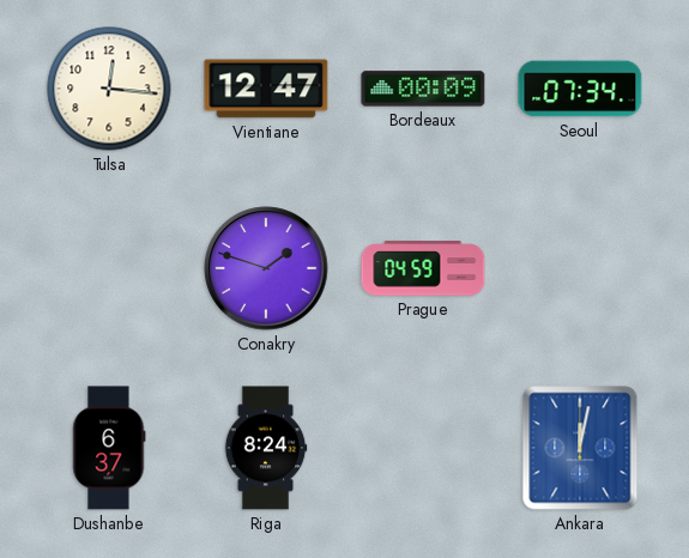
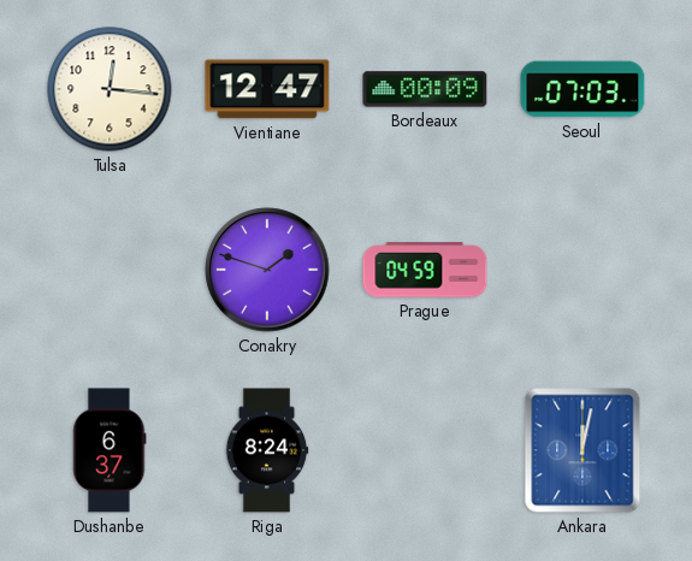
Seoul: 07:34 -> 07:03 (582, 89)
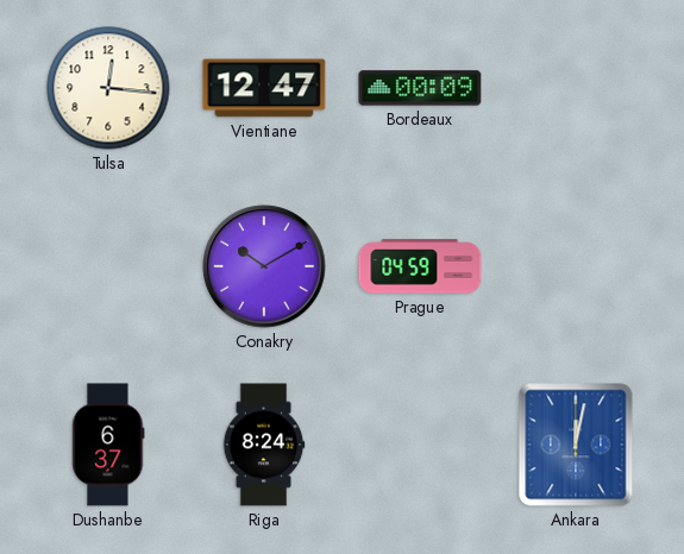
Seoul: 07:03 -> none (582, 89)
Conakry: 1:48 -> 10:10 (264, 266)
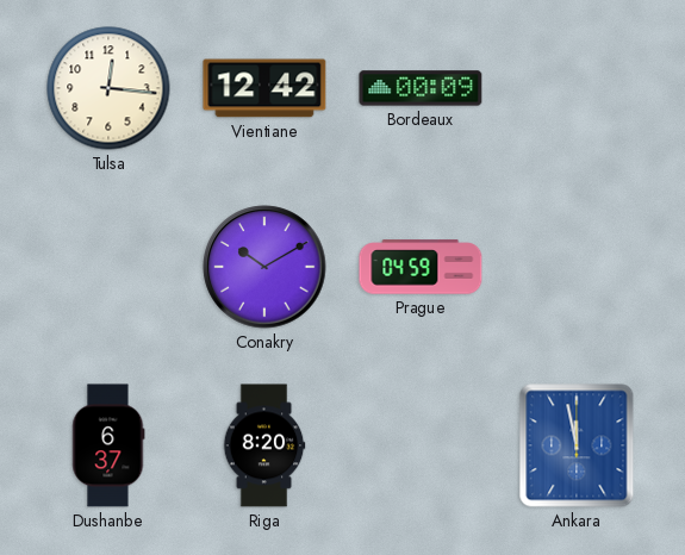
Vientiane: 12:47 -> 12:42 (264, 88)
Riga: 8:24 -> 8:20 (264, 445)
Ankara: 12:02 -> 11:58 (577, 445)
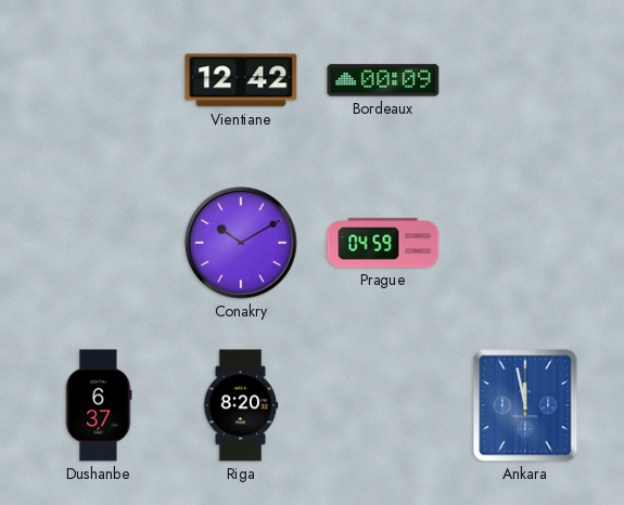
Tulsa: 12:16 -> none (108, 88)
